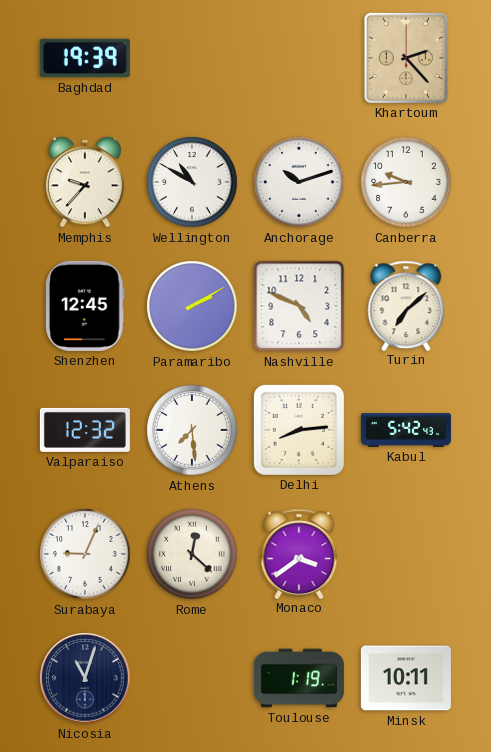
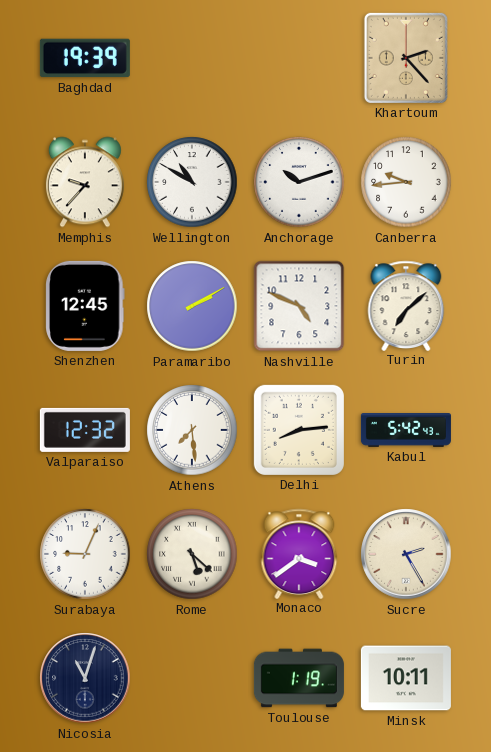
Rome: 12:22 -> 5:22 (192, 554)
Sucre: none -> 2:25 (406, 554)
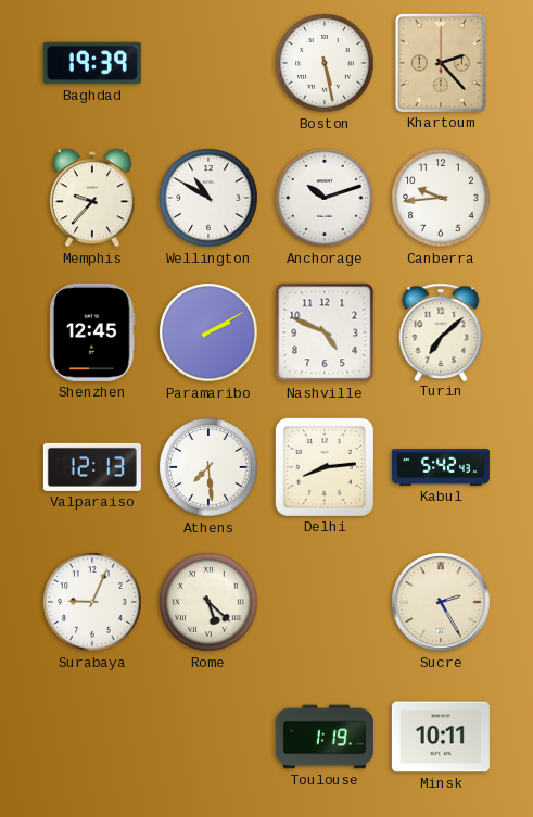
Boston: none -> 5:28 (325, 63)
Valparaiso: 12:32 -> 12:13 (92, 467)
Monaco: 3:39 -> none (299, 553)
Nicosia: 11:03 -> none (85, 678)
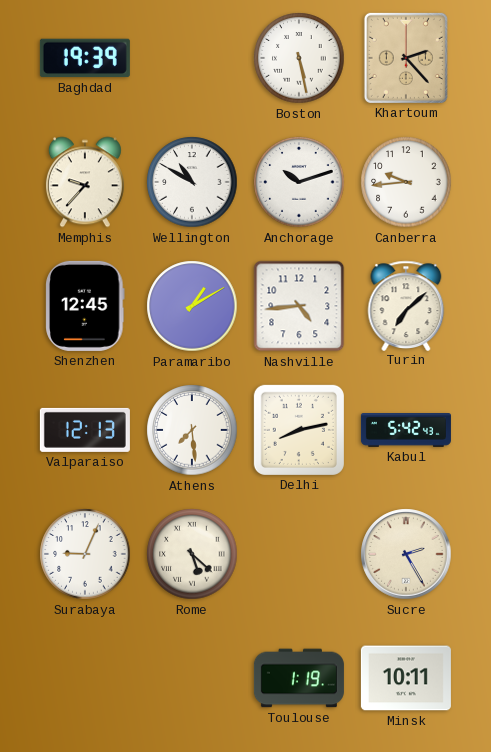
Paramaribo: 2:10 -> 1:10 (192, 306)
Nashville: 4:49 -> 4:44 (299, 306)
Delhi: 8:14 -> 8:13 (299, 430)
